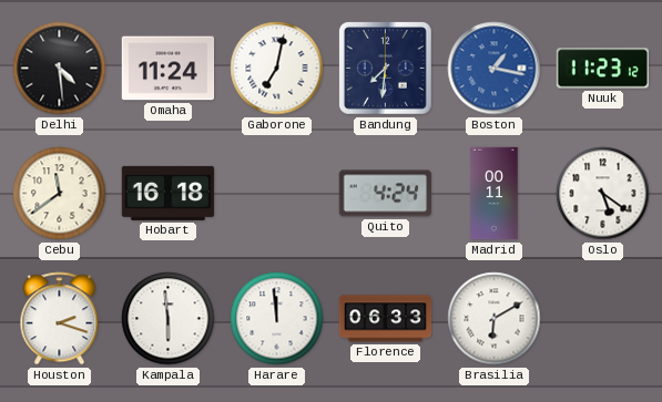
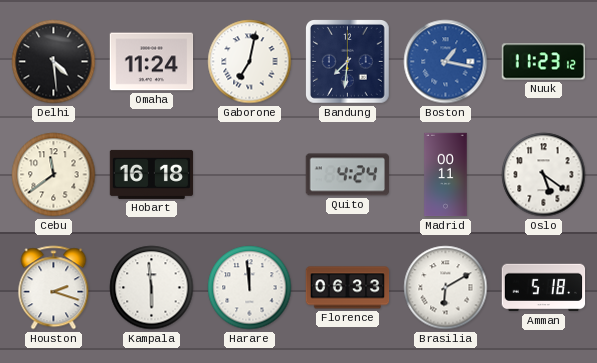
Amman: none -> 5:18 (544, 288)
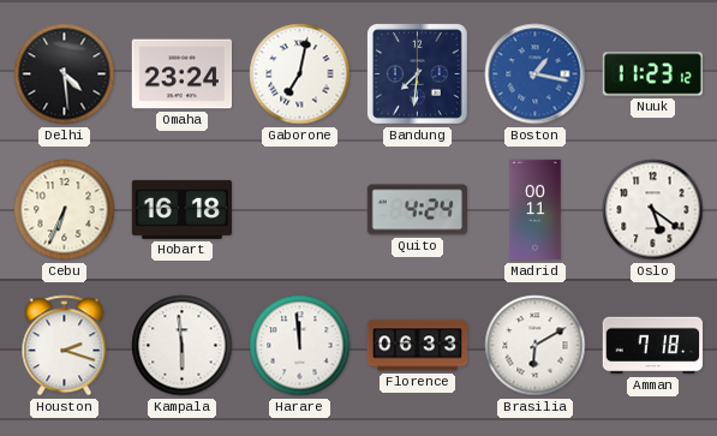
Omaha: 11:24 -> 23:24 (183, 74)
Cebu: 11:39 -> 6:34 (65, 210)
Amman: 5:18 -> 7:18 (653, 346)
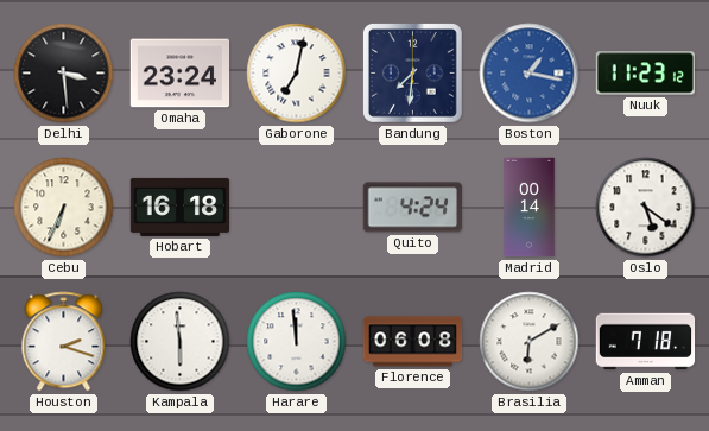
Delhi: 4:29 -> 3:29 (64, 74)
Madrid: 00:11 -> 00:14 (530, 208)
Florence: 06:33 -> 06:08 (413, 342)
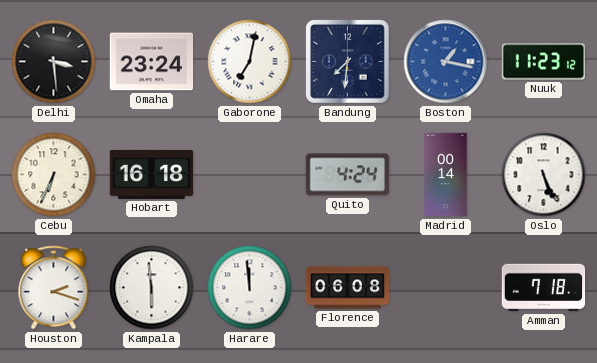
Oslo: 5:21 -> 5:26 (544, 175)
Brasilia: 6:10 -> none (530, 342)
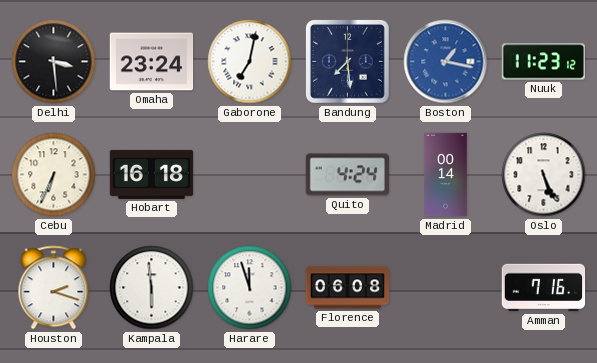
Bandung: 7:31 -> 7:29 (348, 62)
Harare: 11:59 -> 11:57 (250, 288)
Amman: 7:18 -> 7:16 (544, 288)
